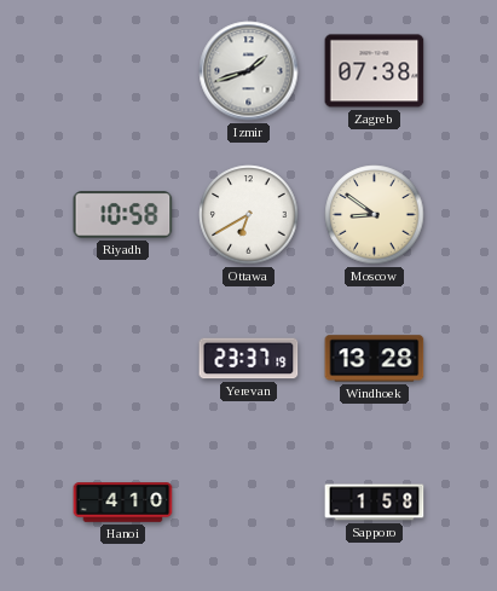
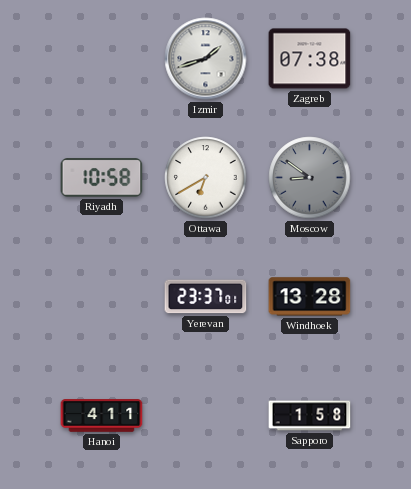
Moscow dial: cream -> grey (310, 178)
Yerevan: 23:37:19 -> 23:37:01 (206, 297)
Hanoi: 4:10 -> 4:11 (102, 416)
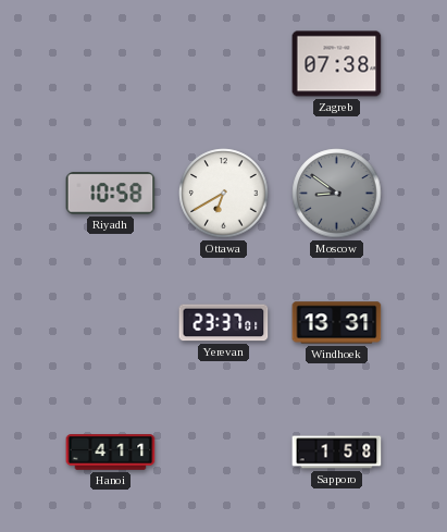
Izmir: 1:42 -> none (206, 59)
Windhoek: 13:28 -> 13:31 (337, 323)
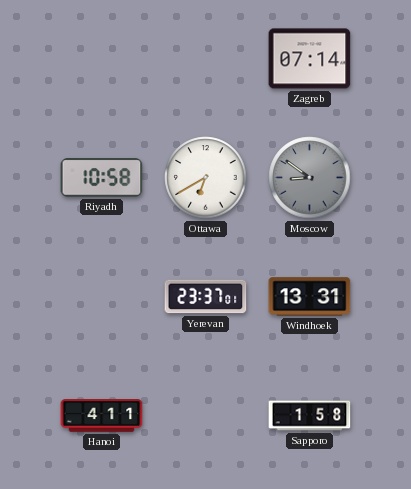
Zagreb: 07:38 -> 07:14 (310, 59)
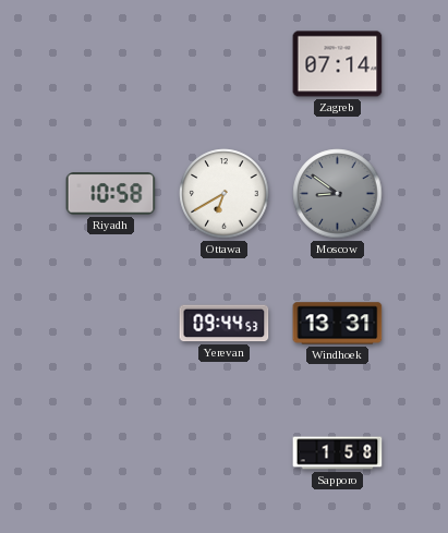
Yerevan: 23:37 -> 09:44 (225, 324)
Hanoi: 4:11 -> none (102, 416)
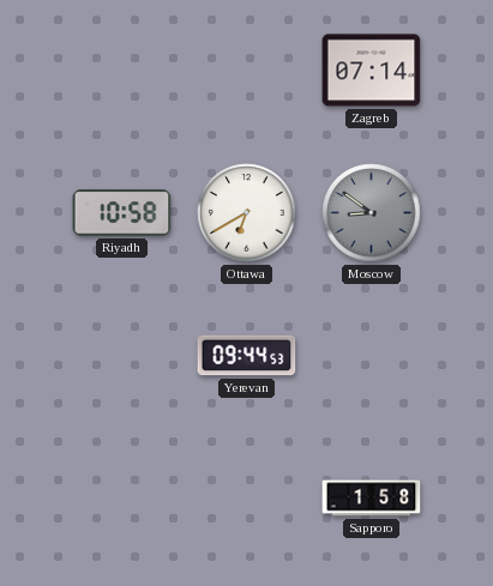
Windhoek: 13:31 -> none (338, 324)
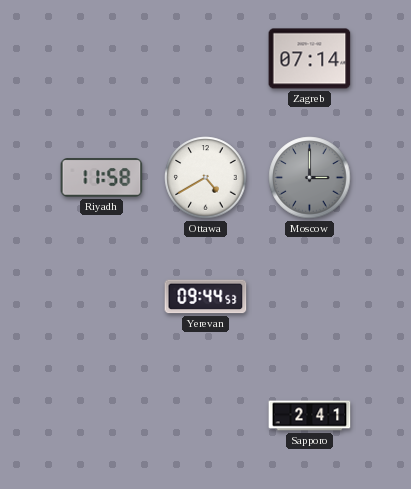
Riyadh: 10:58 -> 11:58 (102, 178)
Ottawa: 6:40 -> 4:40 (206, 178)
Moscow: 8:51 -> 3:00 (310, 178)
Sapporo: 1:58 -> 2:41 (310, 416)
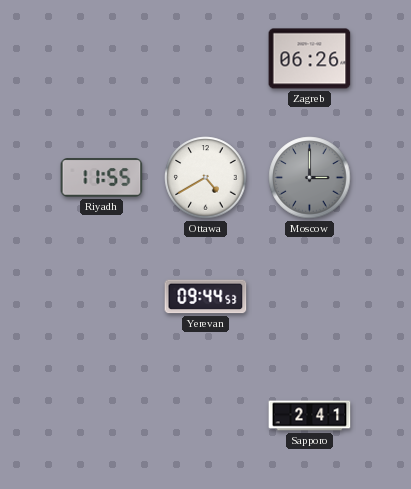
Zagreb: 07:14 -> 06:26 (310, 59)
Riyadh: 11:58 -> 11:55 (102, 178)
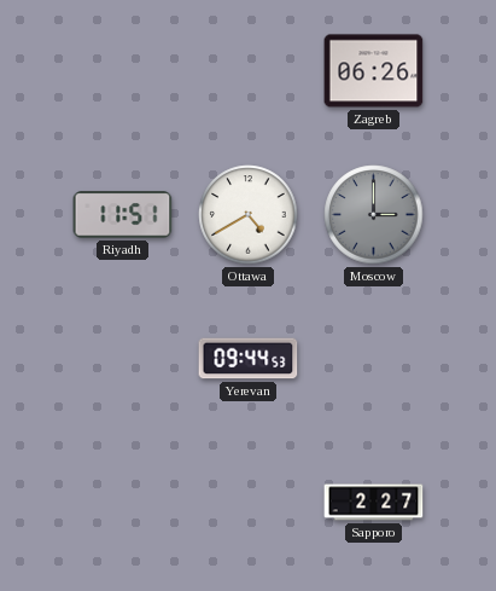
Riyadh: 11:55 -> 11:51 (123, 215)
Sapporo: 2:41 -> 2:27 (374, 503)
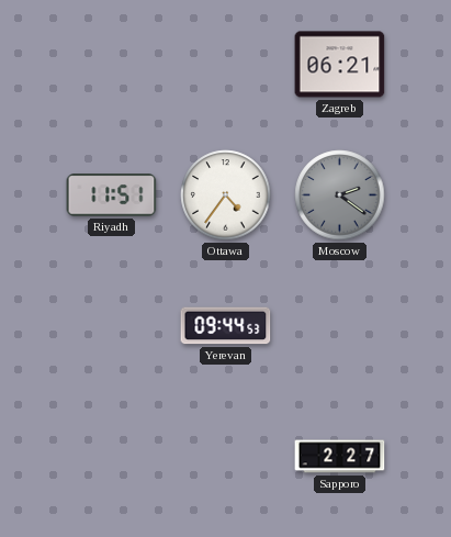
Zagreb: 06:26 -> 06:21 (340, 65)
Ottawa: 4:40 -> 4:36 (226, 195)
Moscow: 3:00 -> 2:21 (340, 195)
